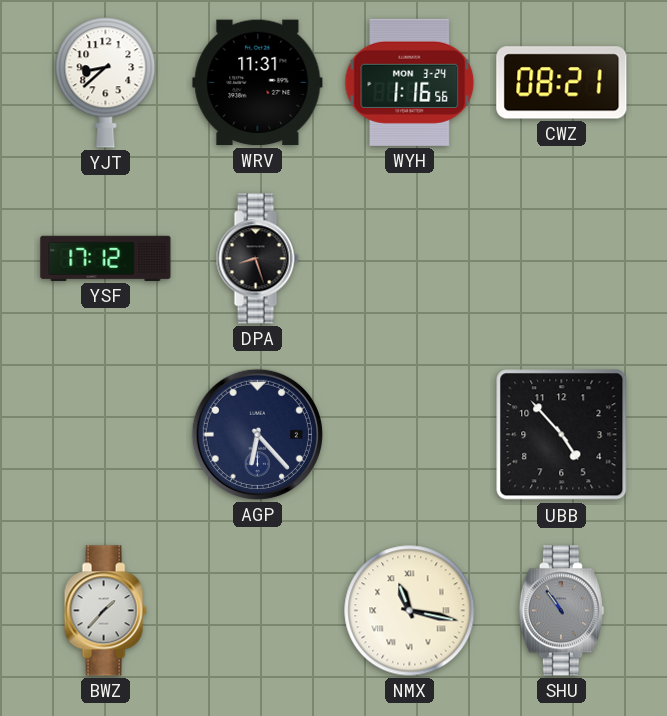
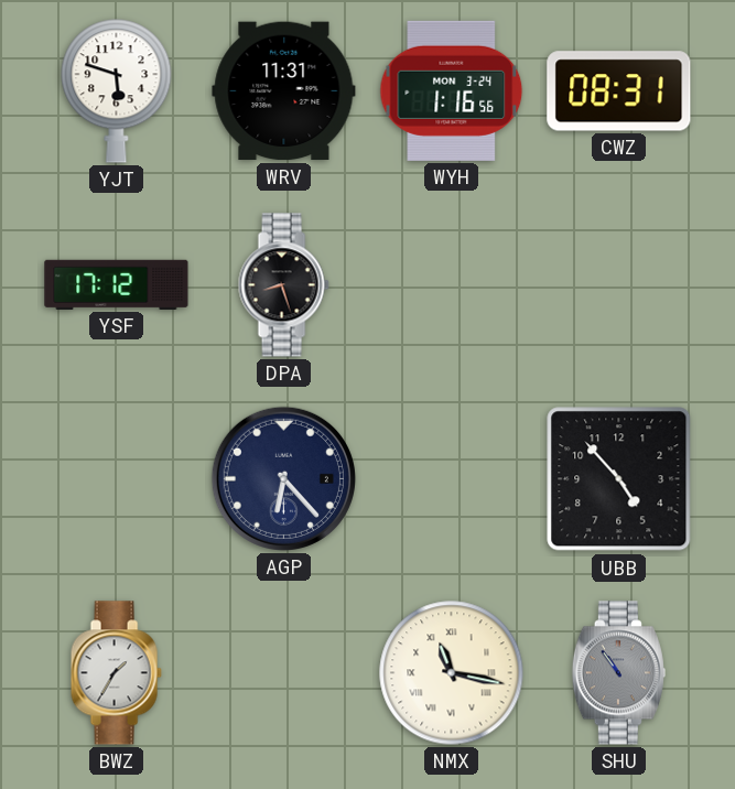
YJT: 8:38 -> 5:48 (117, 91)
CWZ: 08:21 -> 08:31 (619, 91)
BWZ: 1:37 -> 1:35 (116, 673)
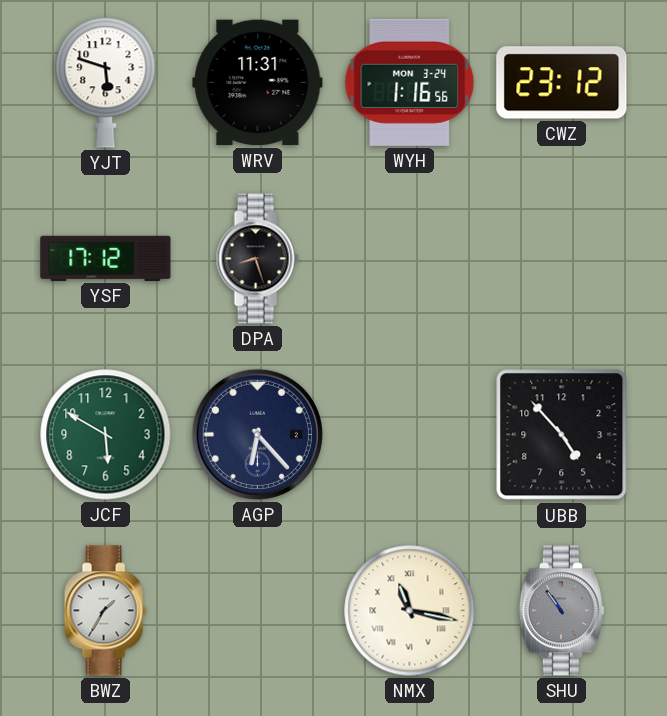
CWZ: 08:31 -> 23:12 (562, 83)
JCF: none -> 5:50 (106, 435)
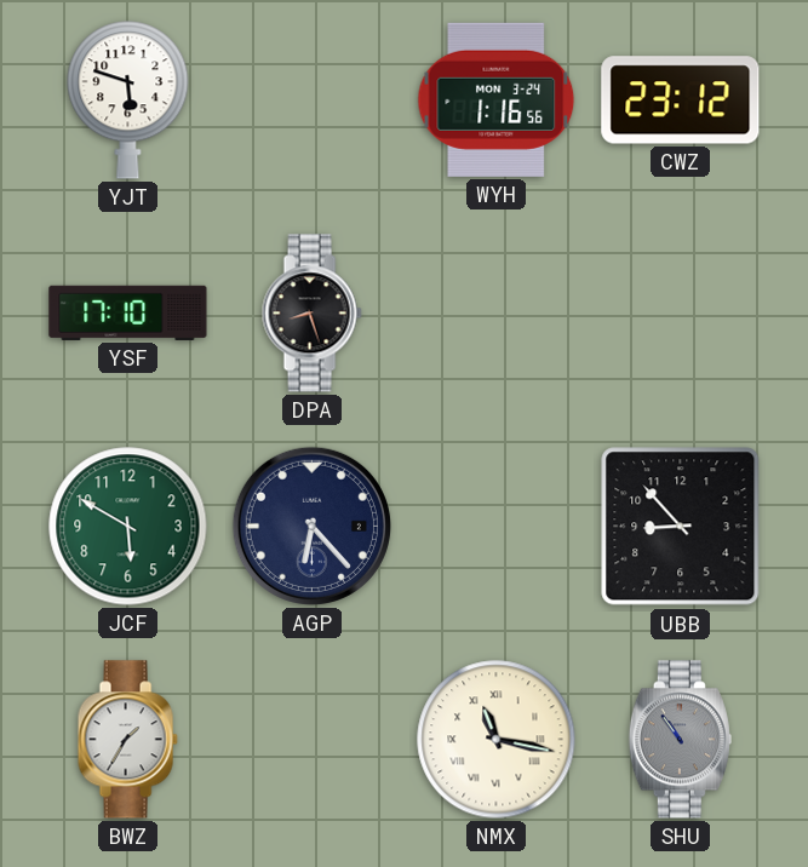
WRV: 11:31 -> none (258, 83)
YSF: 17:12 -> 17:10 (128, 312)
UBB: 4:53 -> 8:53 (681, 527)
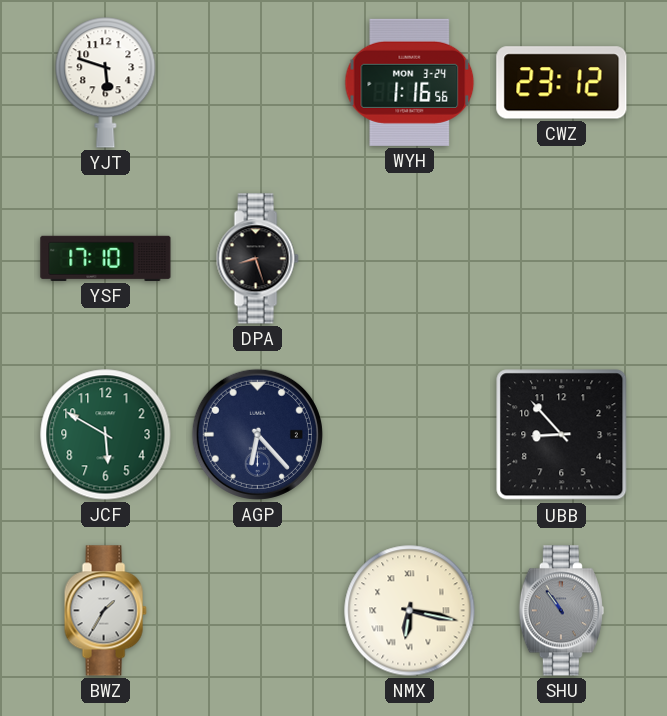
NMX: 11:17 -> 6:17 (410, 611)
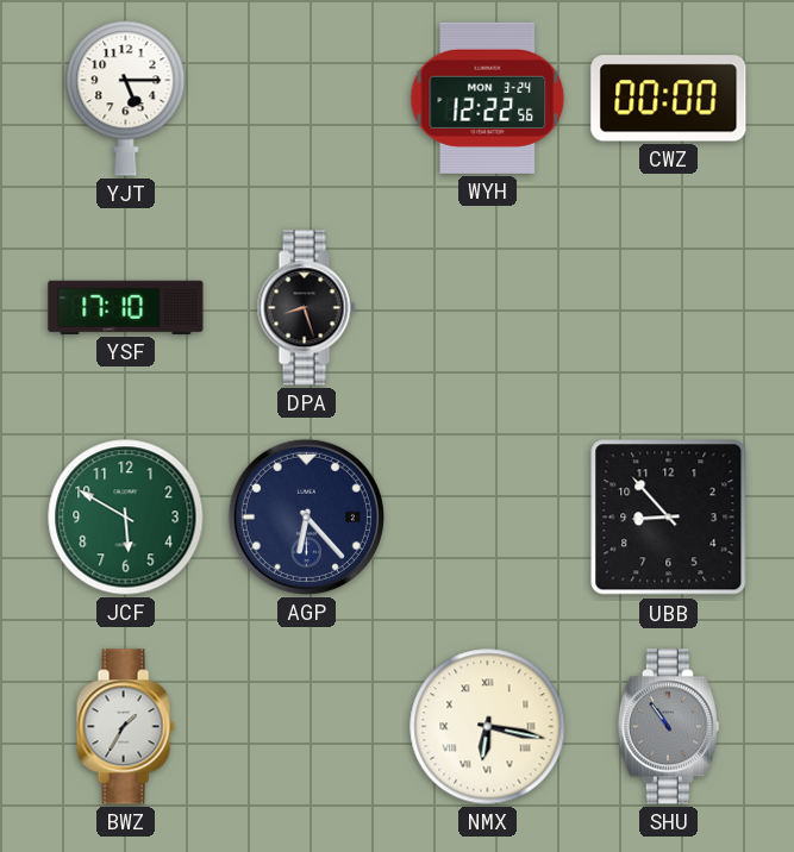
YJT: 5:48 -> 5:15 (126, 99)
WYH: 1:16 -> 12:22 (488, 98)
CWZ: 23:12 -> 00:00 (669, 99)
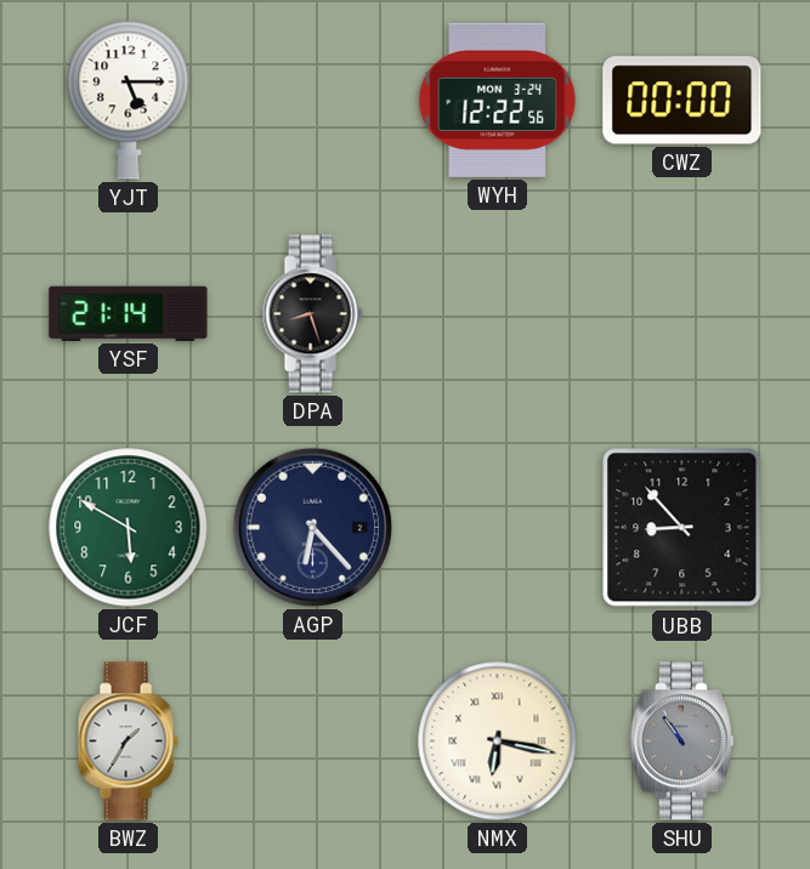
YSF: 17:10 -> 21:14 (129, 313)
